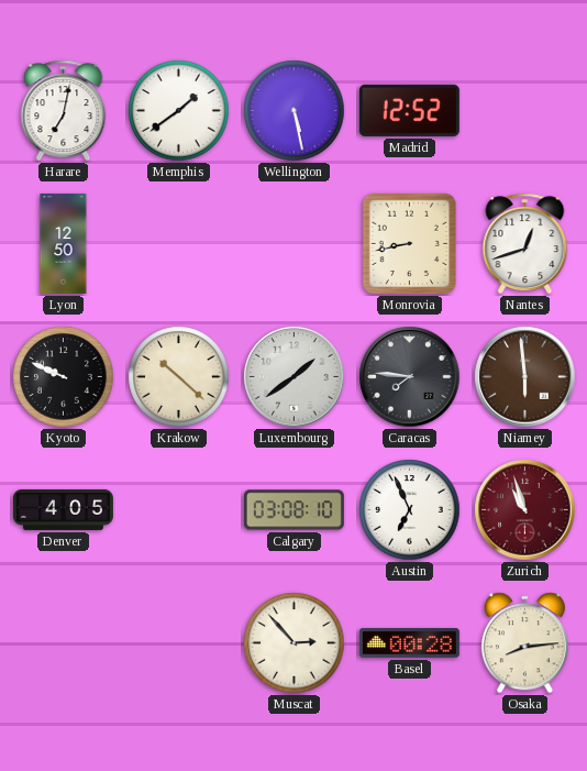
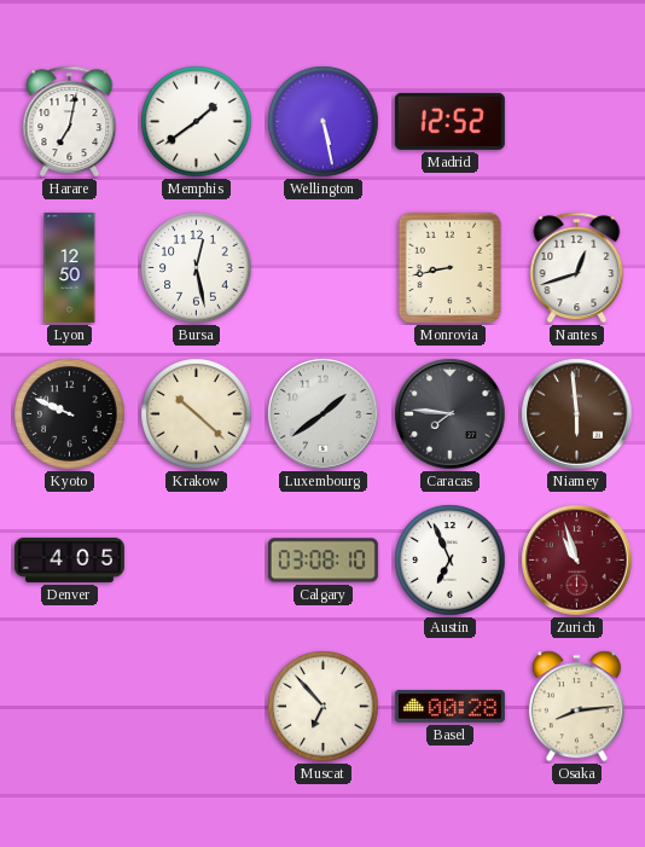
Bursa: none -> 12:28 (197, 268)
Muscat: 2:53 -> 6:53 (324, 707)
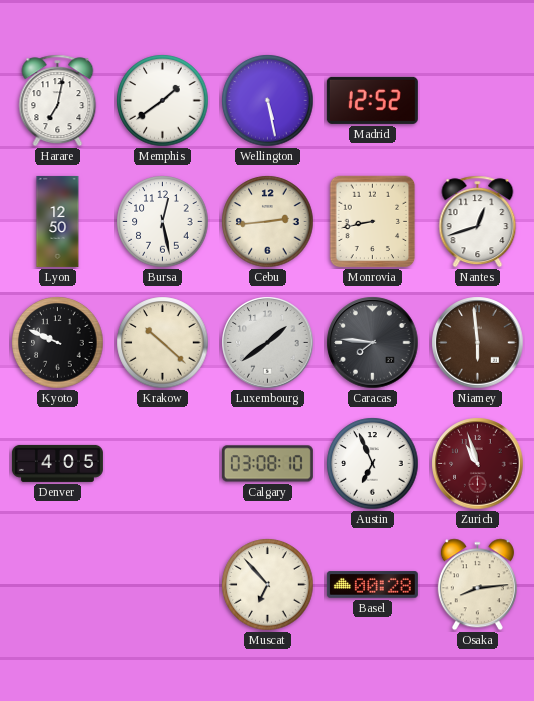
Cebu: none -> 2:44 (268, 222)
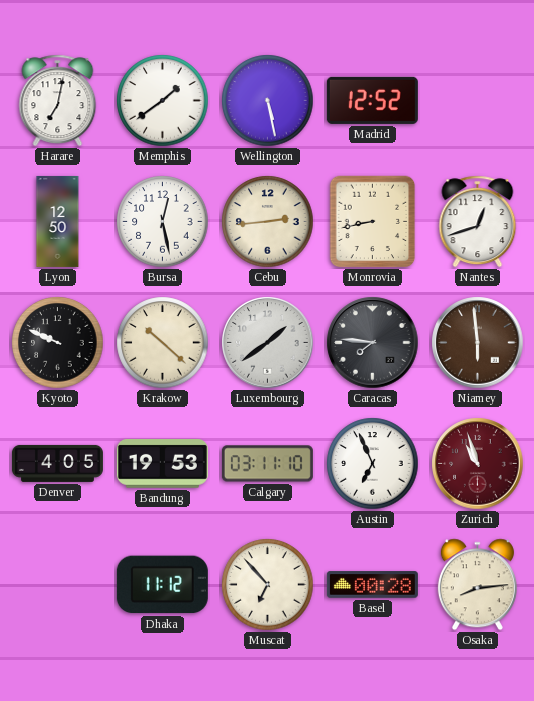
Bandung: none -> 19:53 (162, 464)
Calgary: 03:08 -> 03:11 (267, 464)
Dhaka: none -> 11:12 (162, 585)
